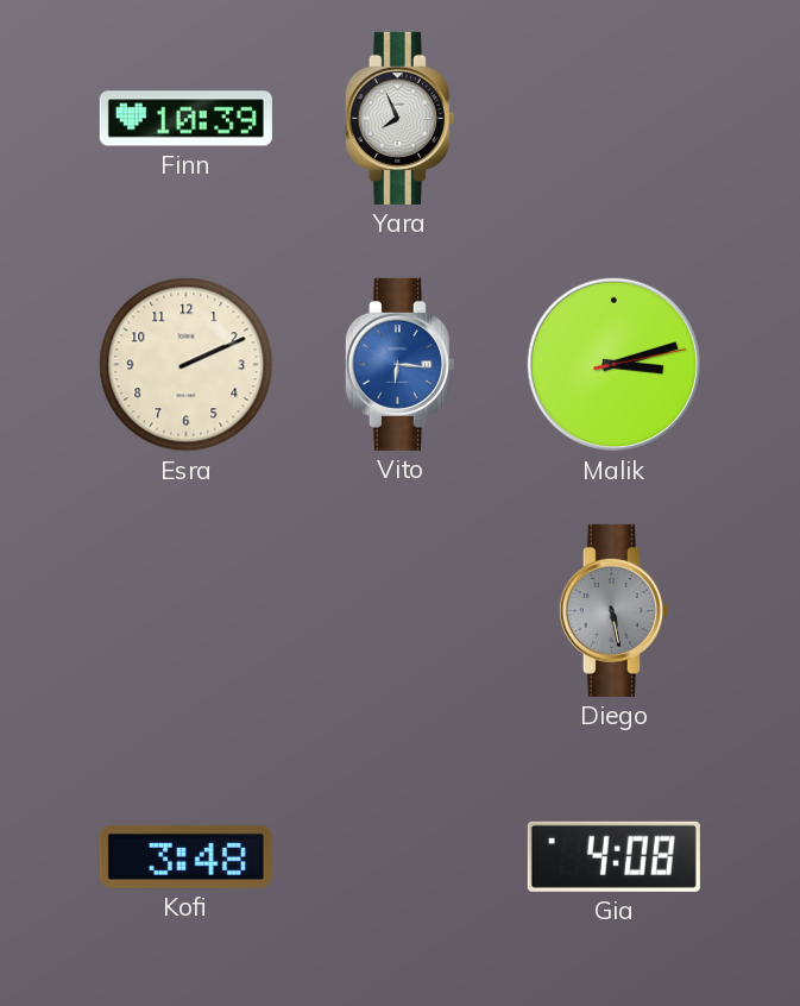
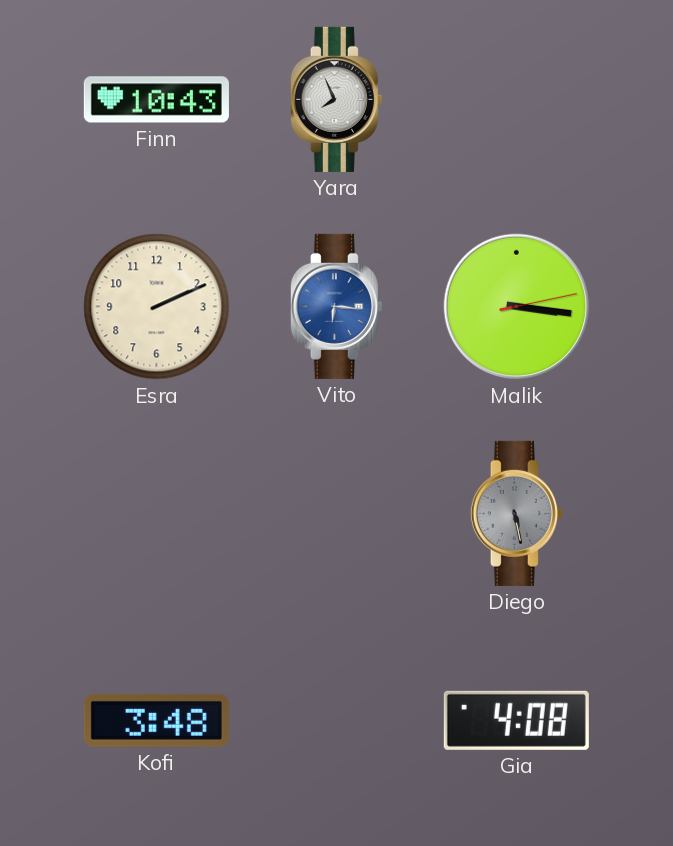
Finn: 10:39 -> 10:43 (156, 100)
Malik: 3:12 -> 3:16 (517, 307)
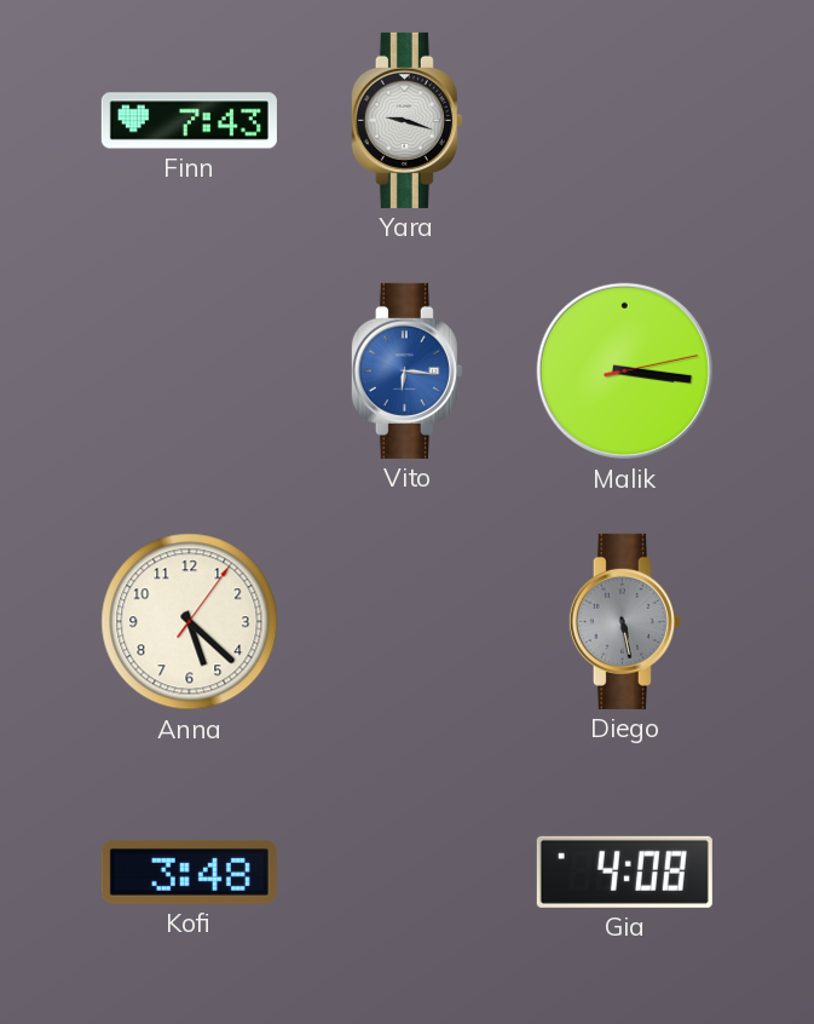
Finn: 10:43 -> 7:43 (189, 121)
Yara: 7:56 -> 9:18 (406, 120)
Esra: 2:11 -> none (157, 307)
Anna: none -> 5:22 (190, 622)
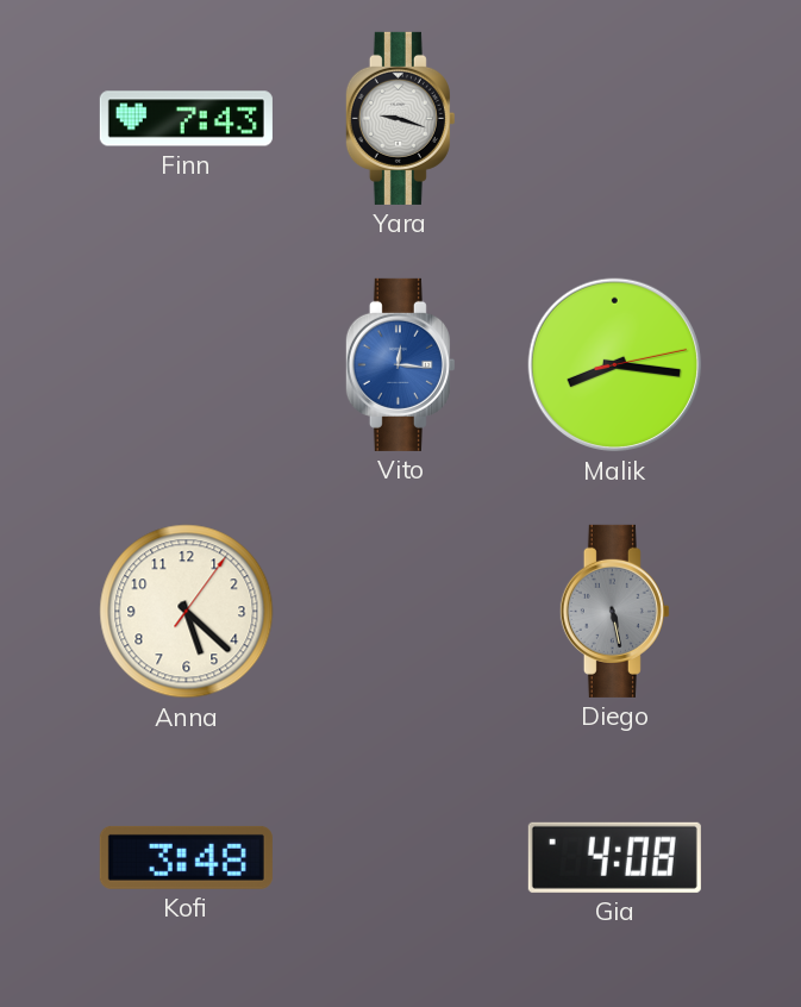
Vito: 6:16 -> 12:16 (400, 364)
Malik: 3:16 -> 8:16 (615, 365)
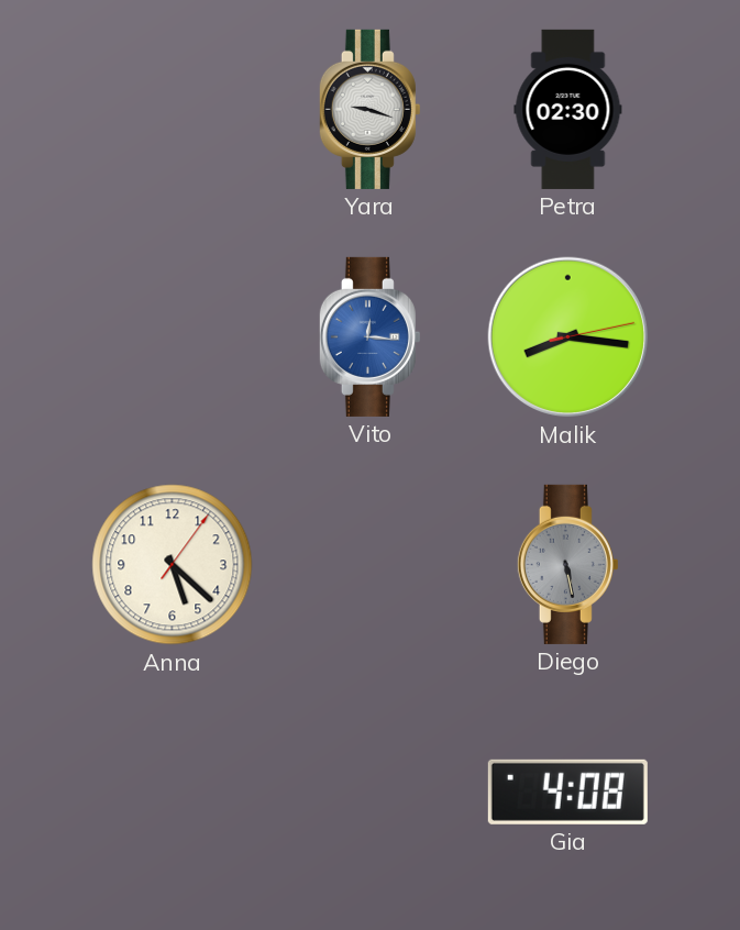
Finn: 7:43 -> none (186, 119)
Petra: none -> 02:30 (568, 109)
Kofi: 3:48 -> none (186, 857)
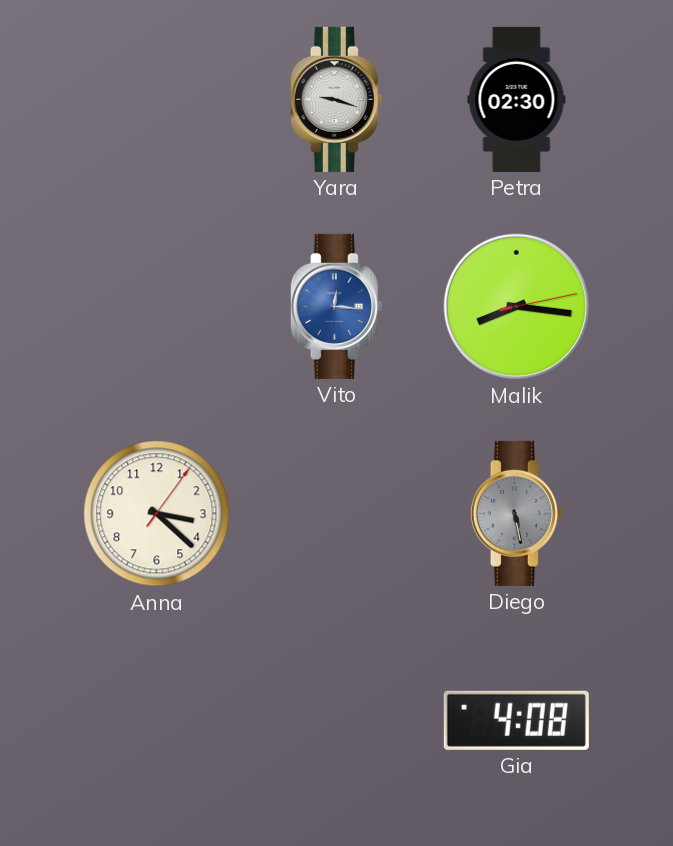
Anna: 5:22 -> 3:22 (157, 514)
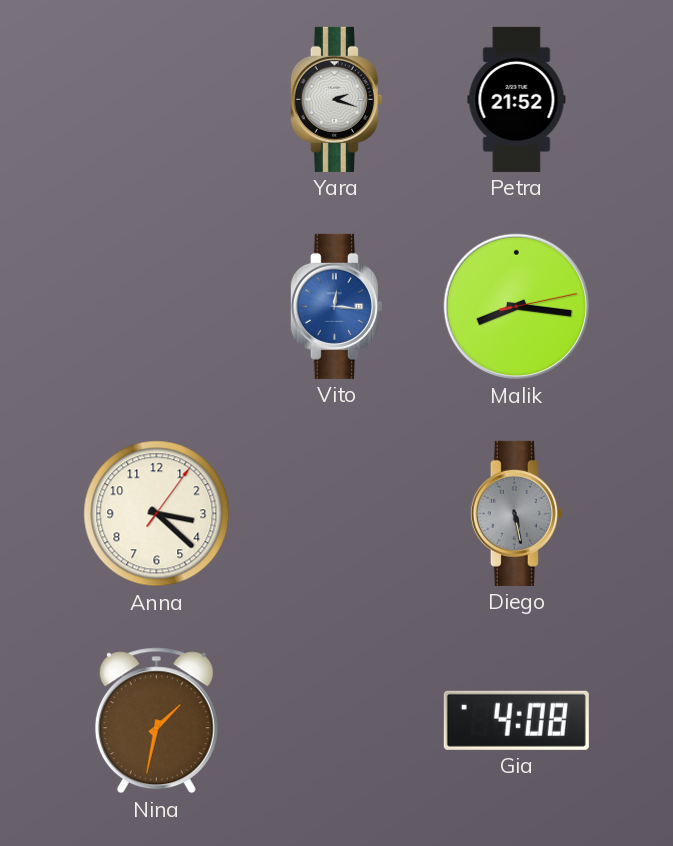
Yara: 9:18 -> 2:18 (336, 99)
Petra: 02:30 -> 21:52 (517, 99)
Nina: none -> 1:32 (156, 721)
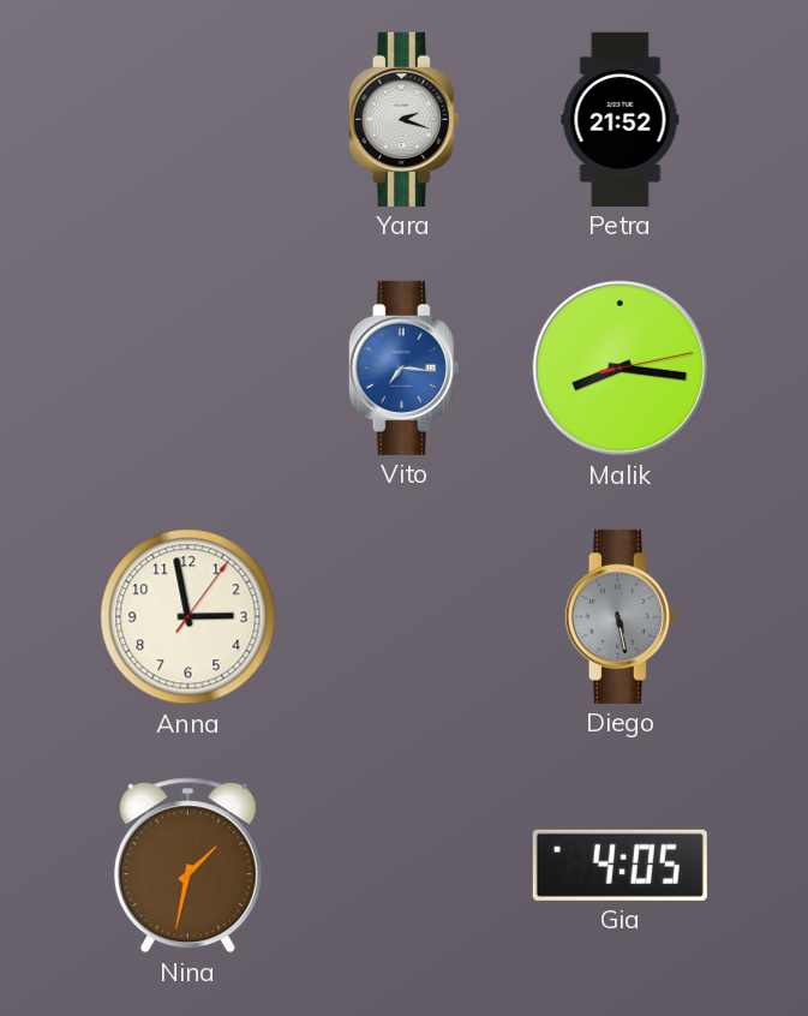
Vito: 12:16 -> 7:16 (403, 367)
Anna: 3:22 -> 2:58 (188, 617)
Gia: 4:08 -> 4:05 (620, 865)
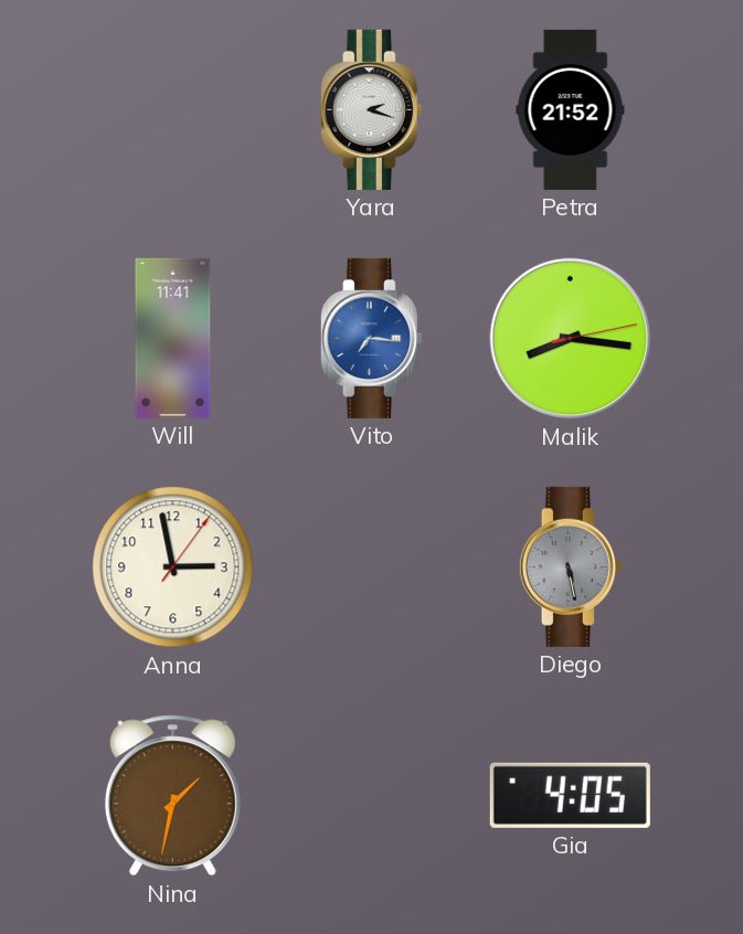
Will: none -> 11:41 (173, 338)
